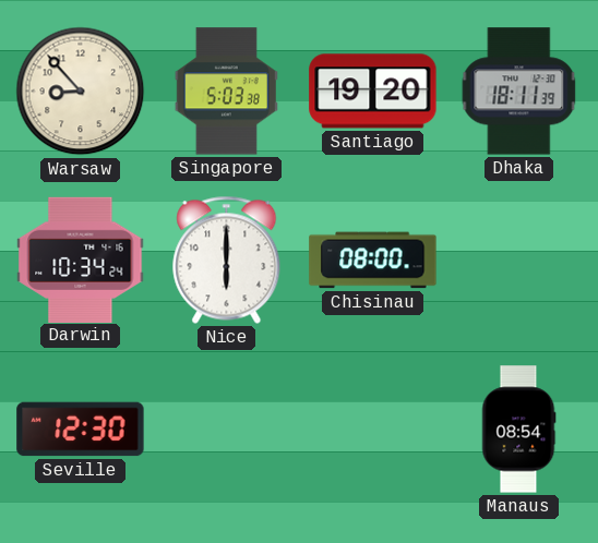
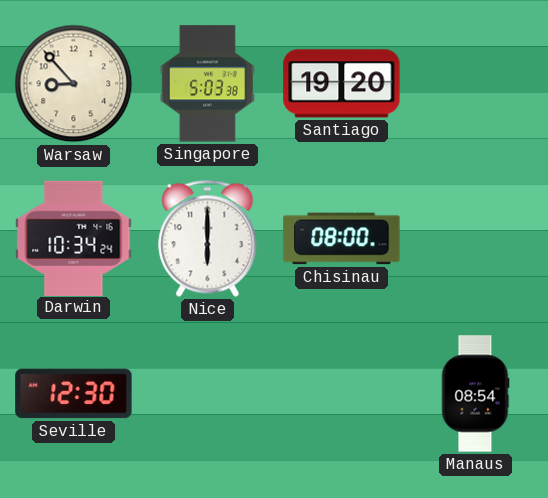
Dhaka: 18:11 -> none (519, 92)
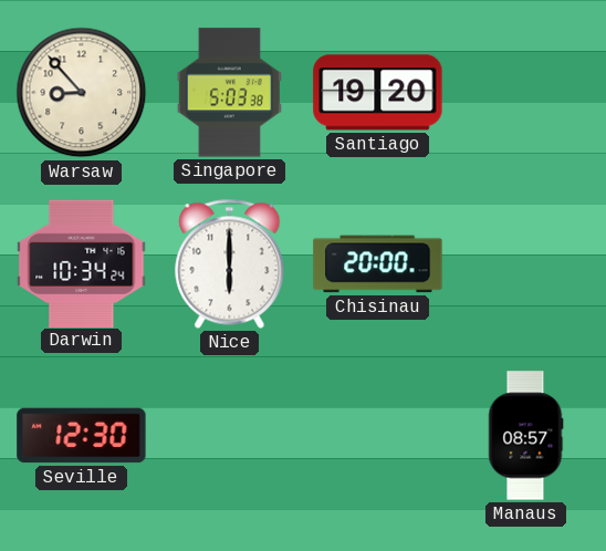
Chisinau: 08:00 -> 20:00 (378, 264)
Manaus: 08:54 -> 08:57 (525, 436)
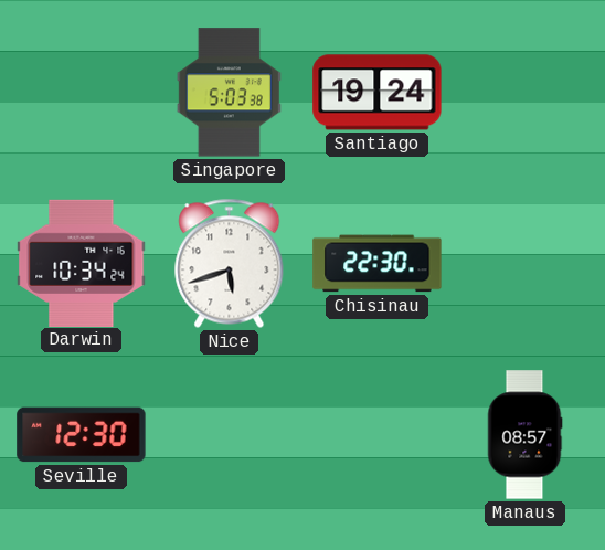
Warsaw: 8:53 -> none (82, 93)
Santiago: 19:20 -> 19:24 (378, 93)
Nice: 6:00 -> 5:42 (230, 263)
Chisinau: 20:00 -> 22:30 (378, 264)
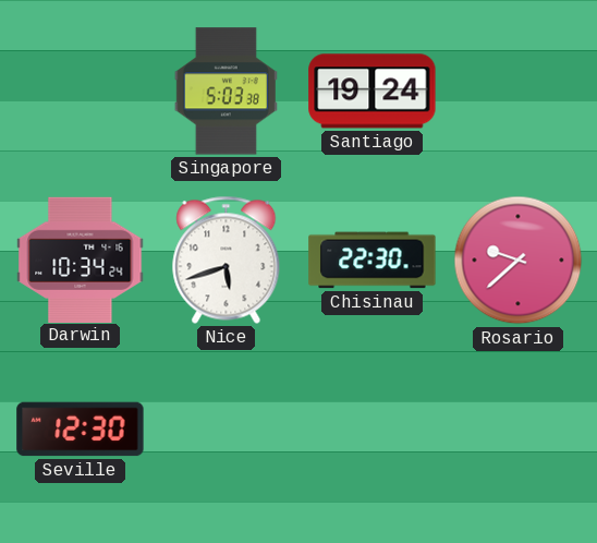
Rosario: none -> 9:38 (519, 261)
Manaus: 08:57 -> none (524, 435)
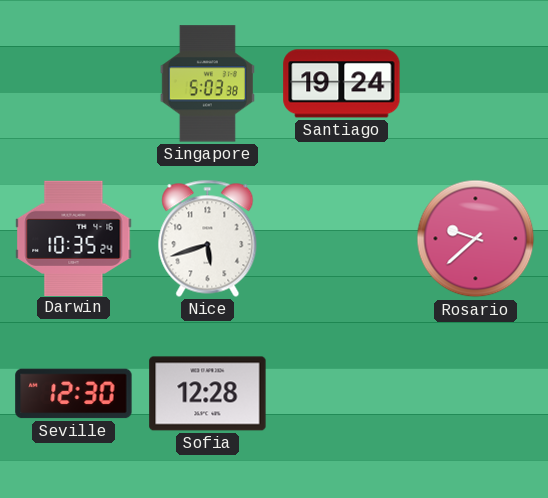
Darwin: 10:34 -> 10:35 (74, 238)
Chisinau: 22:30 -> none (373, 261)
Sofia: none -> 12:28 (208, 394)
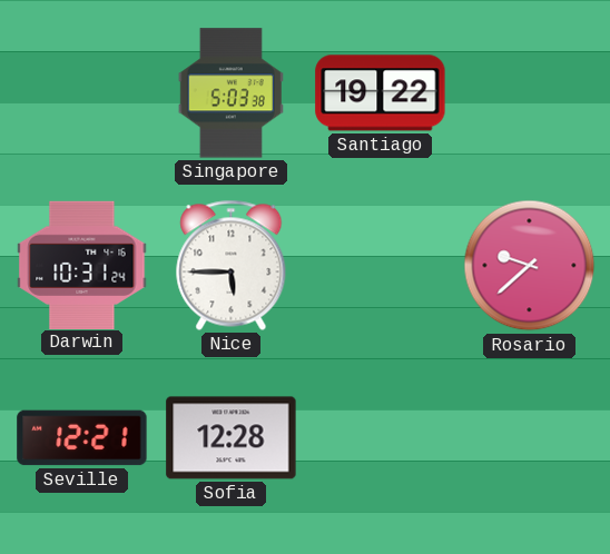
Santiago: 19:24 -> 19:22 (381, 93)
Darwin: 10:35 -> 10:31 (82, 265)
Nice: 5:42 -> 5:45 (232, 265)
Seville: 12:30 -> 12:21 (82, 438)
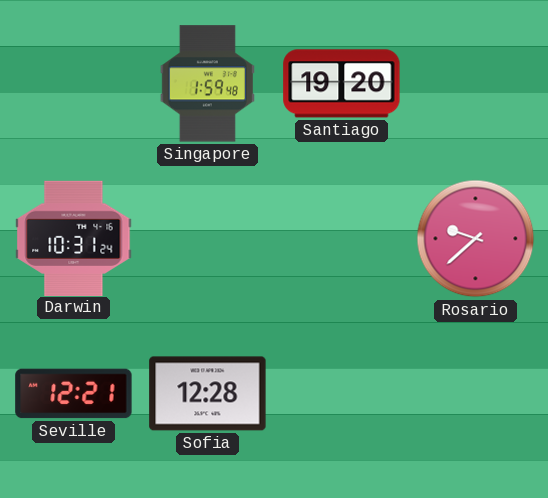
Singapore: 5:03 -> 1:59 (207, 84)
Santiago: 19:22 -> 19:20 (342, 84)
Nice: 5:45 -> none (232, 265)
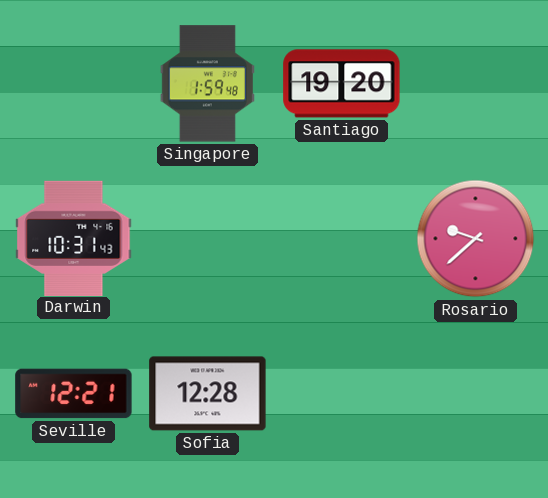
Darwin: 10:31:24 -> 10:31:43 (74, 238)
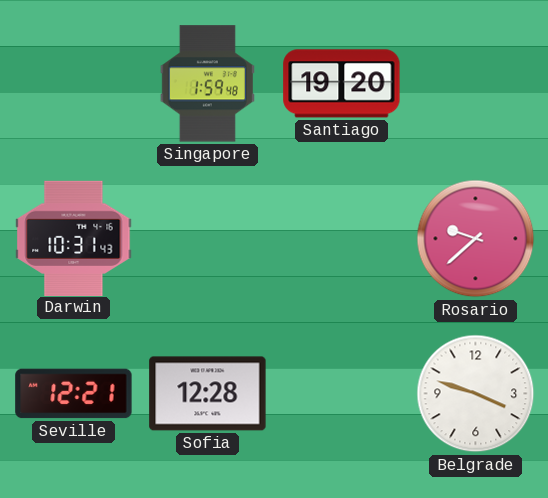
Belgrade: none -> 3:48 (476, 394)
